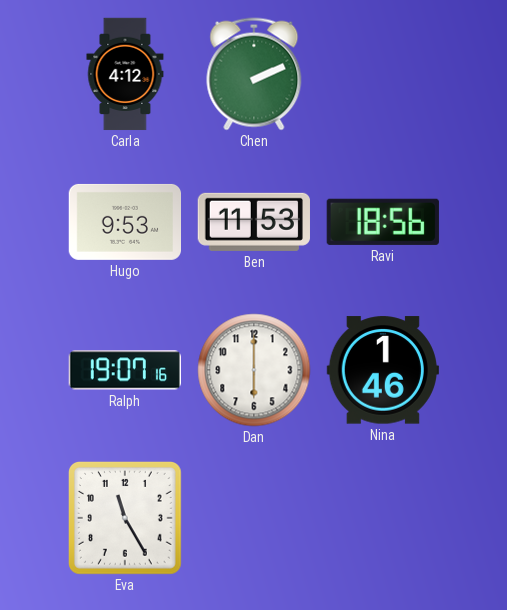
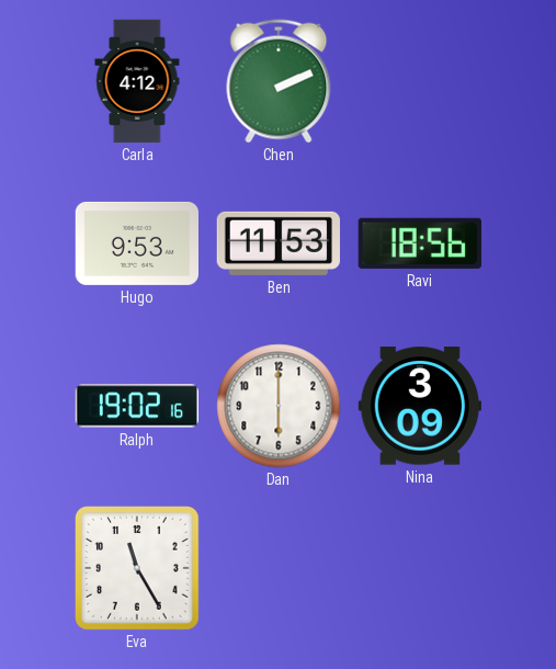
Ralph: 19:07 -> 19:02 (137, 406)
Nina: 1:46 -> 3:09 (420, 406)
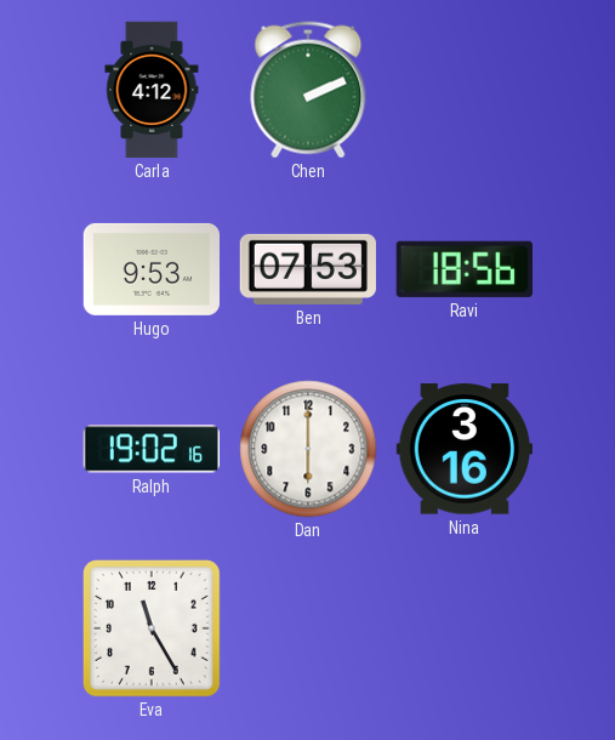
Ben: 11:53 -> 07:53 (308, 269)
Nina: 3:09 -> 3:16 (465, 449)
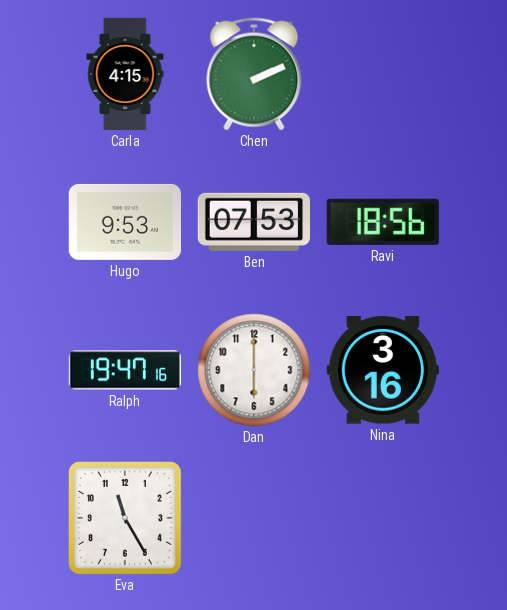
Carla: 4:12 -> 4:15 (125, 74)
Ralph: 19:02 -> 19:47 (125, 370)
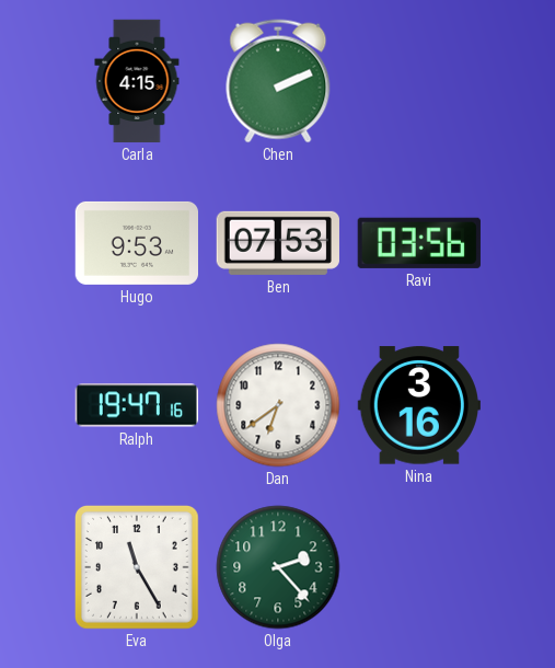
Ravi: 18:56 -> 03:56 (419, 243)
Dan: 6:00 -> 6:39 (278, 405)
Olga: none -> 2:23 (278, 567)
